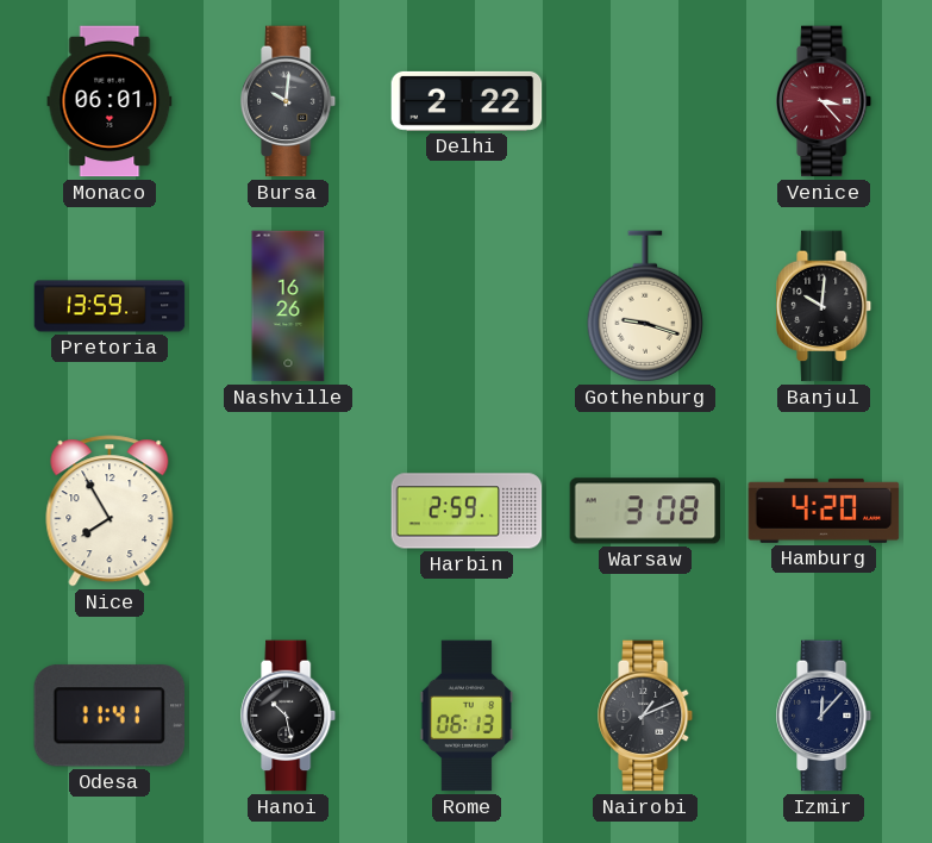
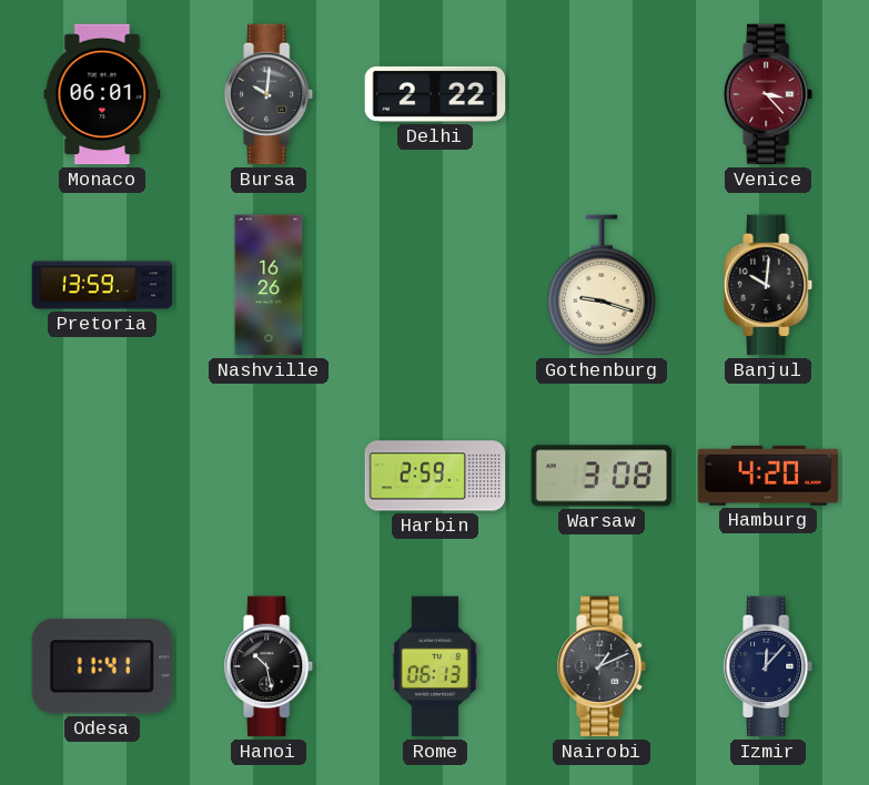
Nice: 7:55 -> none (110, 511)
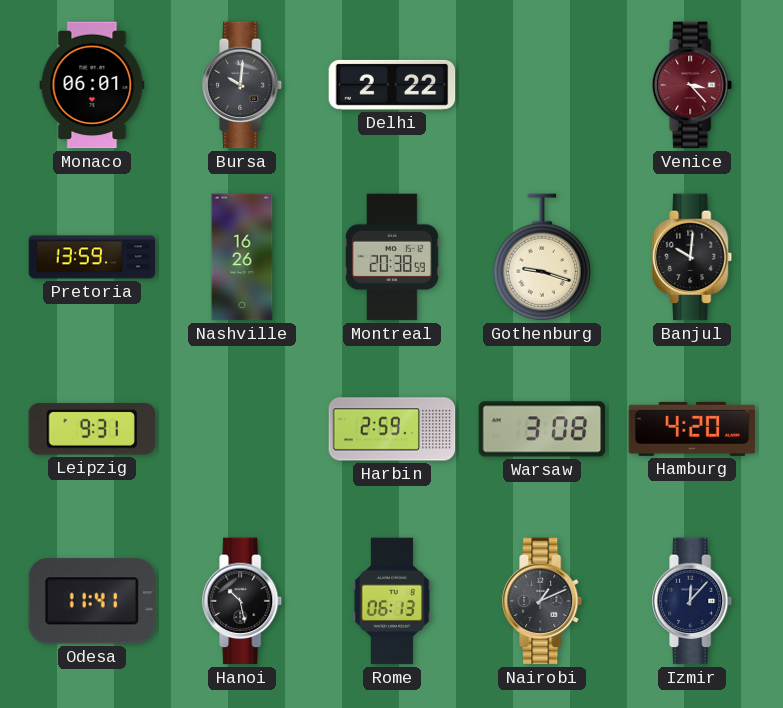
Montreal: none -> 20:38 (392, 257)
Leipzig: none -> 9:31 (92, 429)
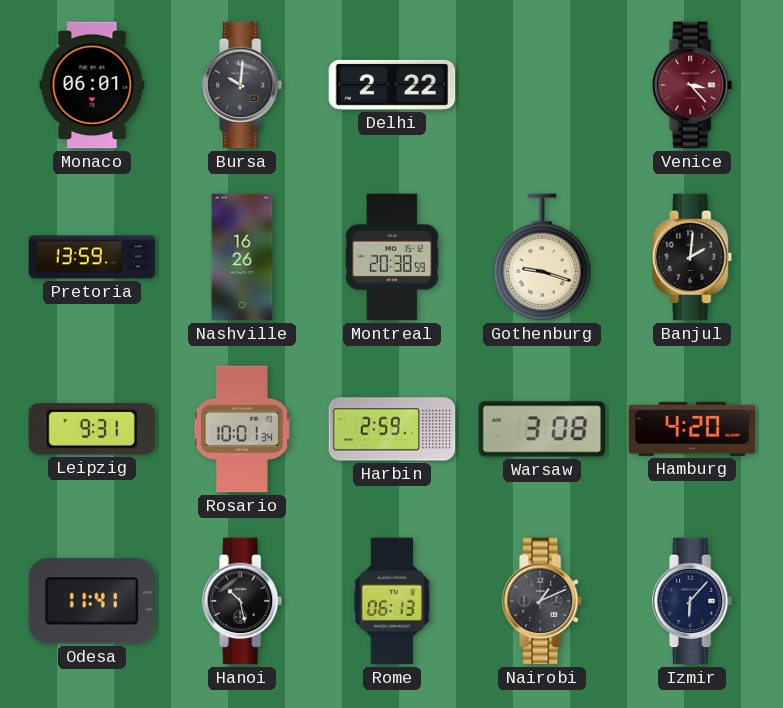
Banjul: 10:01 -> 2:01 (693, 257)
Rosario: none -> 10:01 (242, 429)
Izmir: 12:07 -> 6:07 (693, 601)
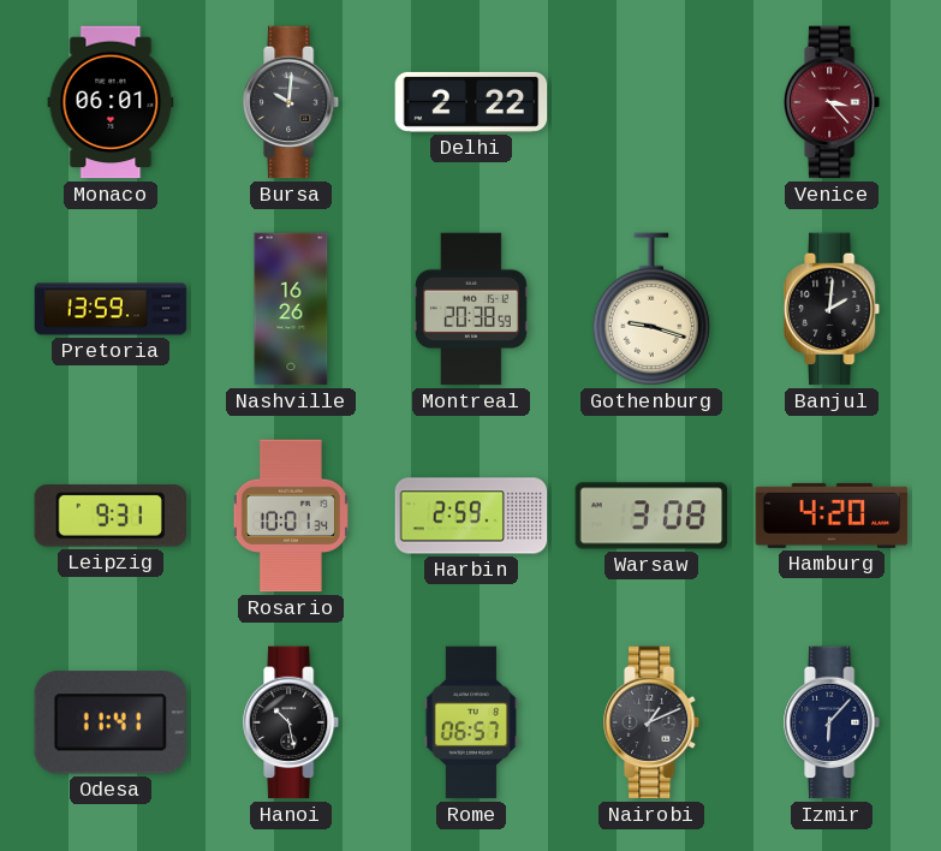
Rome: 06:13 -> 06:57 (471, 722)
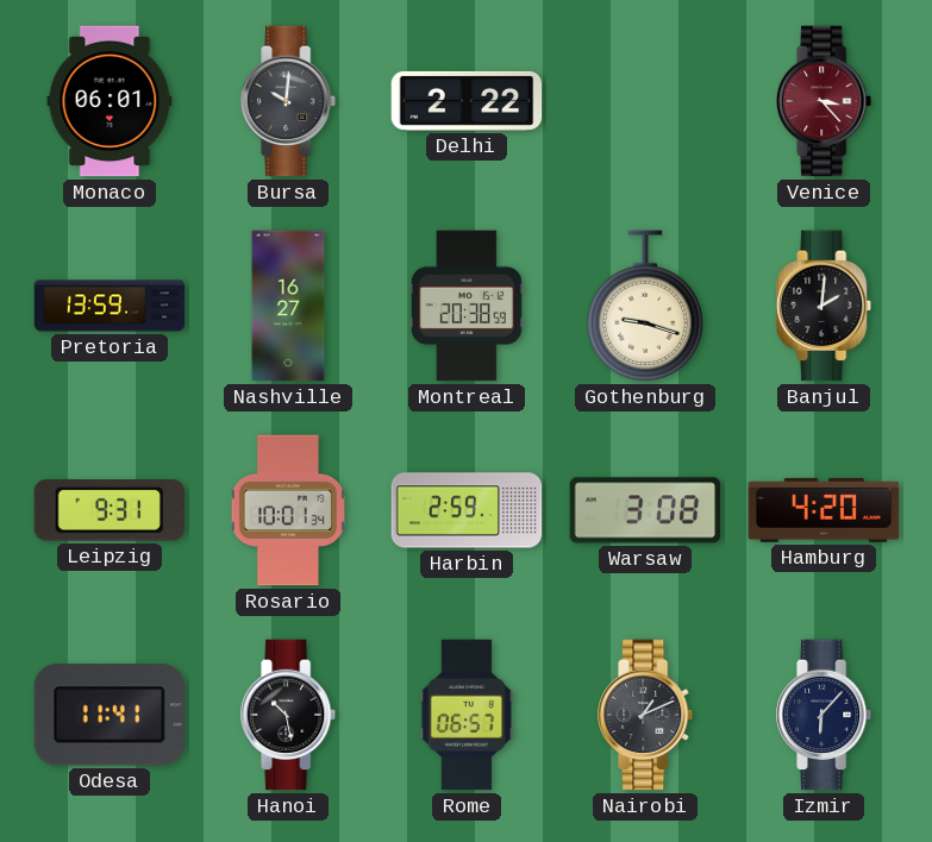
Nashville: 16:26 -> 16:27 (288, 306)
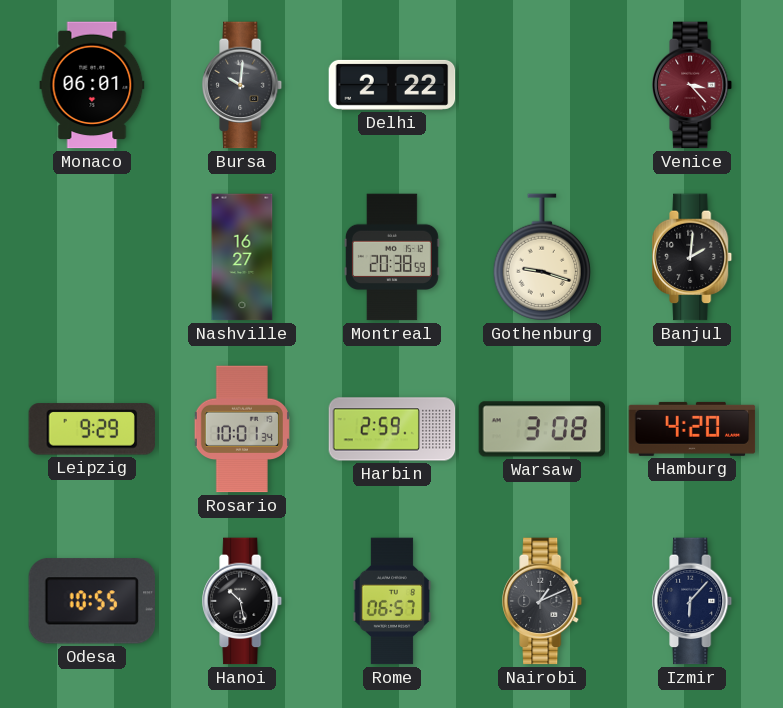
Pretoria: 13:59 -> none (110, 306)
Leipzig: 9:31 -> 9:29 (92, 429)
Odesa: 11:41 -> 10:55 (91, 601)
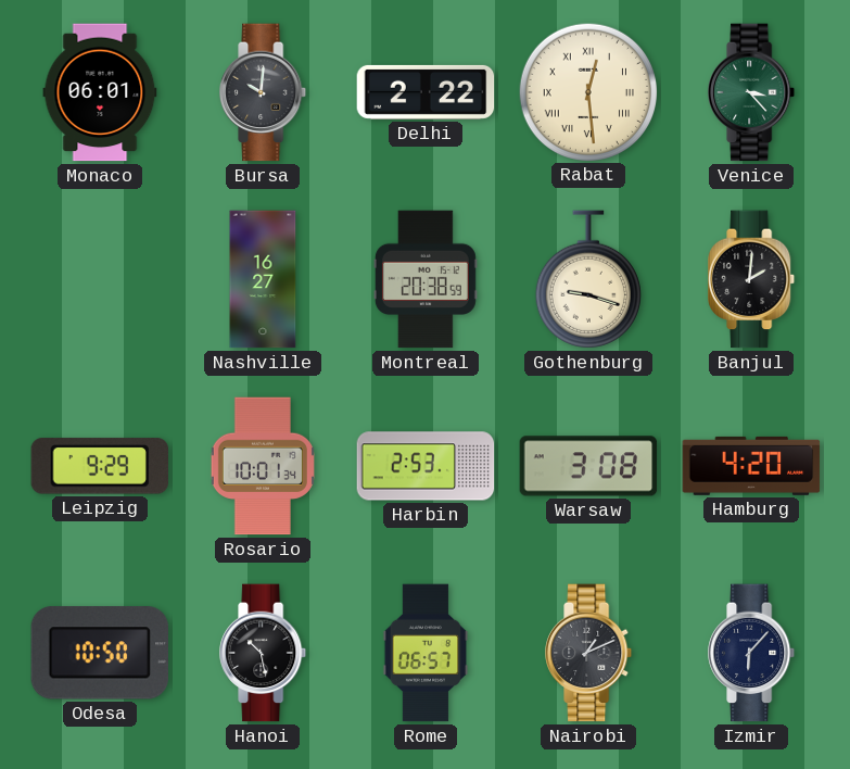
Rabat: none -> 12:29 (587, 91)
Venice dial: burgundy -> green (752, 92)
Harbin: 2:59 -> 2:53 (426, 466)
Odesa: 10:55 -> 10:50 (99, 653)
